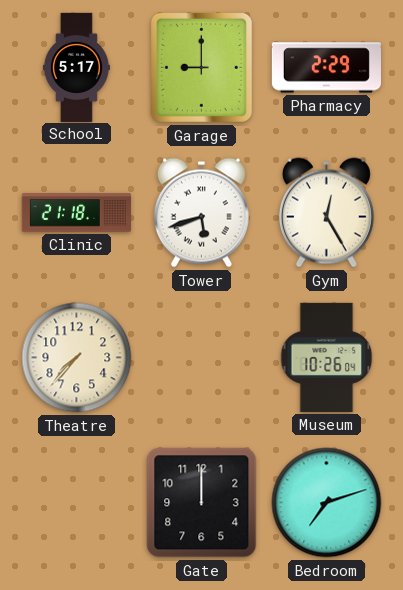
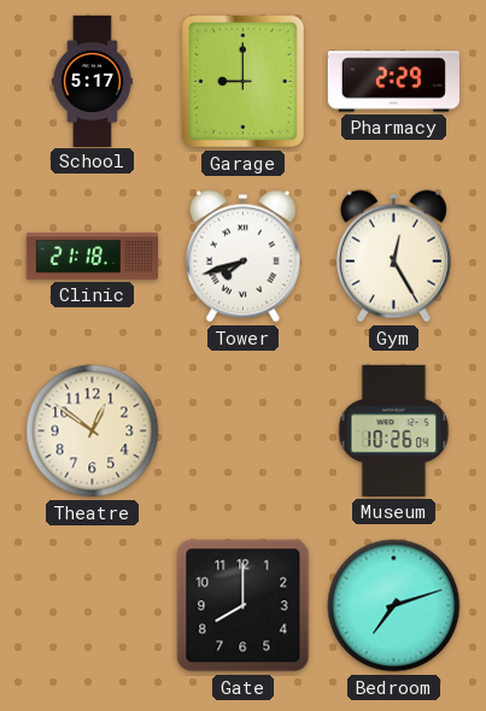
Tower: 5:42 -> 7:42 (242, 257)
Theatre: 7:37 -> 12:51 (93, 431)
Gate: 12:00 -> 8:00 (244, 606)
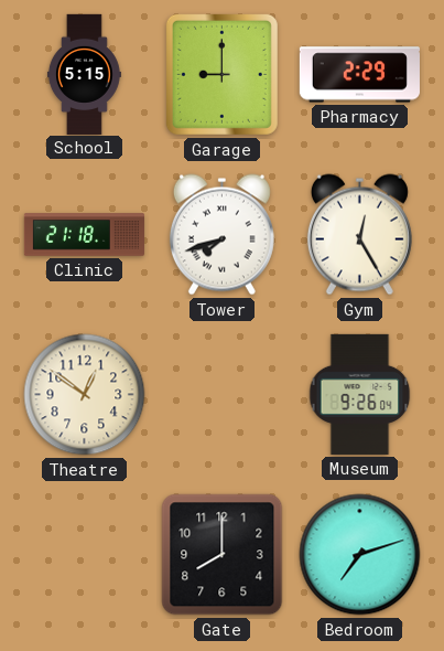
School: 5:17 -> 5:15 (84, 74)
Museum: 10:26 -> 9:26 (360, 394)
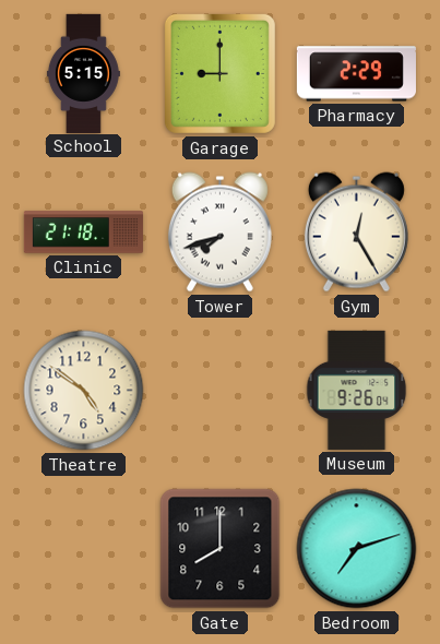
Theatre: 12:51 -> 4:51 (84, 391)
